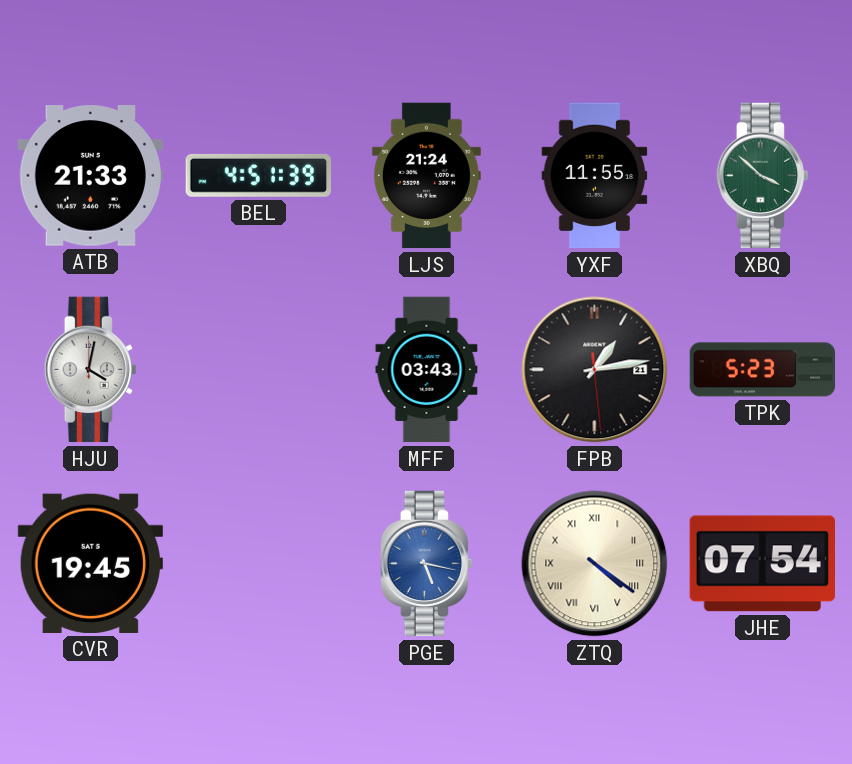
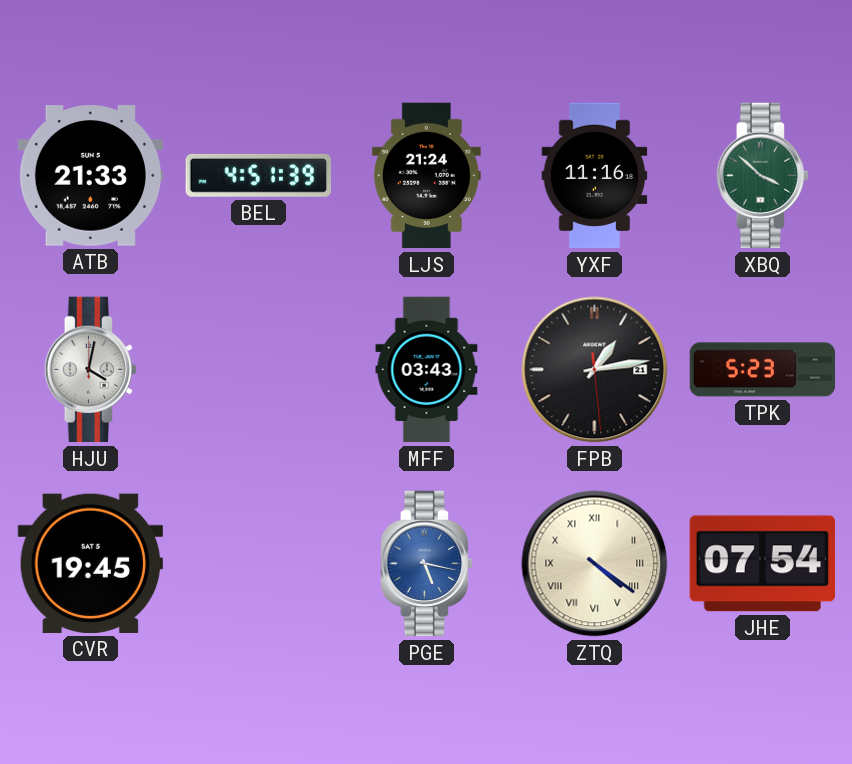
YXF: 11:55 -> 11:16 (595, 176)
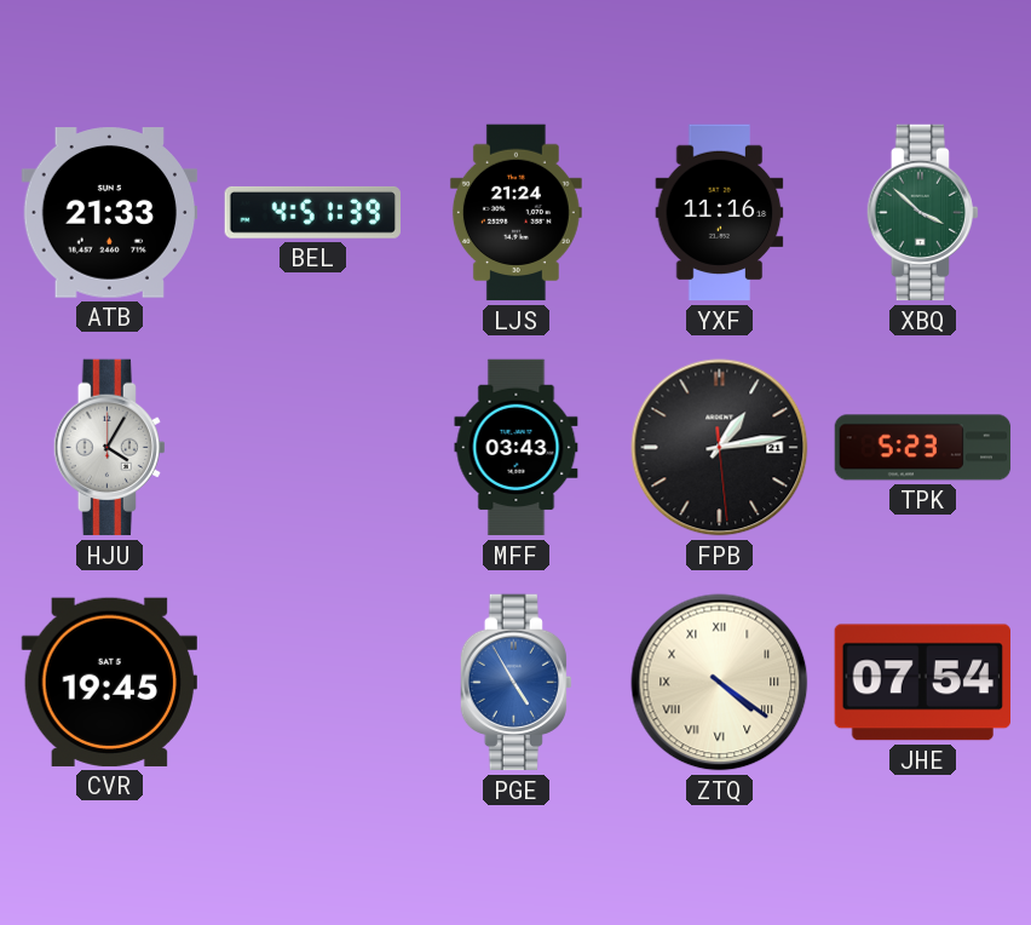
HJU: 4:02 -> 4:05 (109, 448)
PGE: 5:17 -> 4:55 (515, 683)
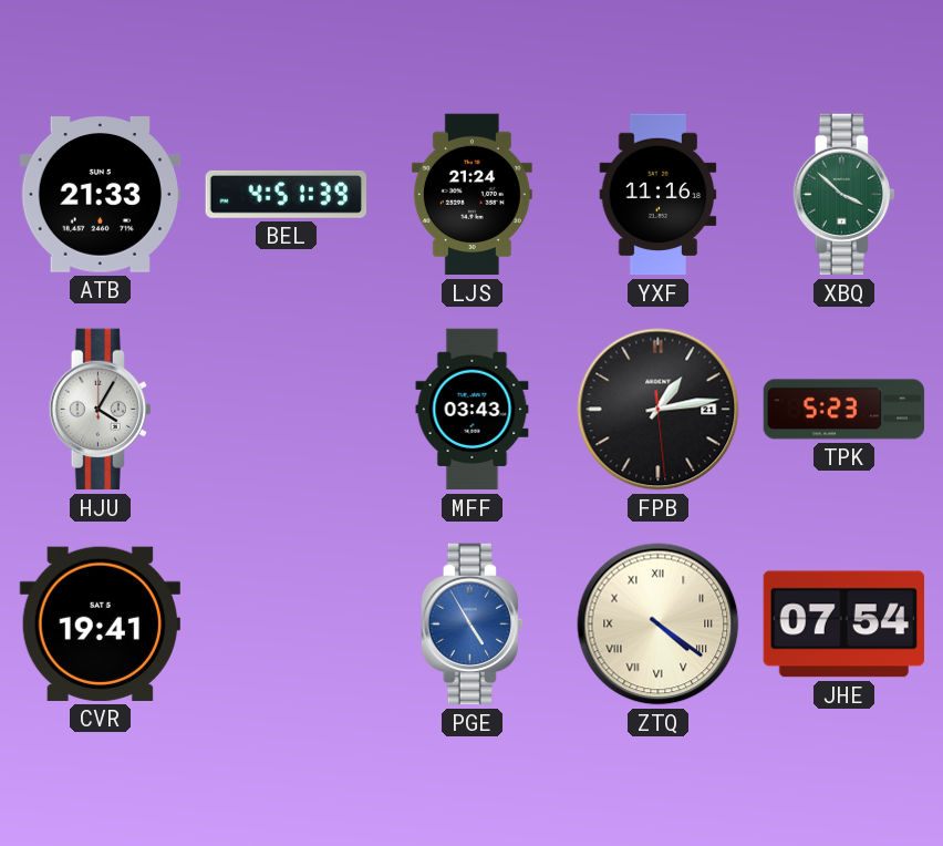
CVR: 19:45 -> 19:41 (100, 623)
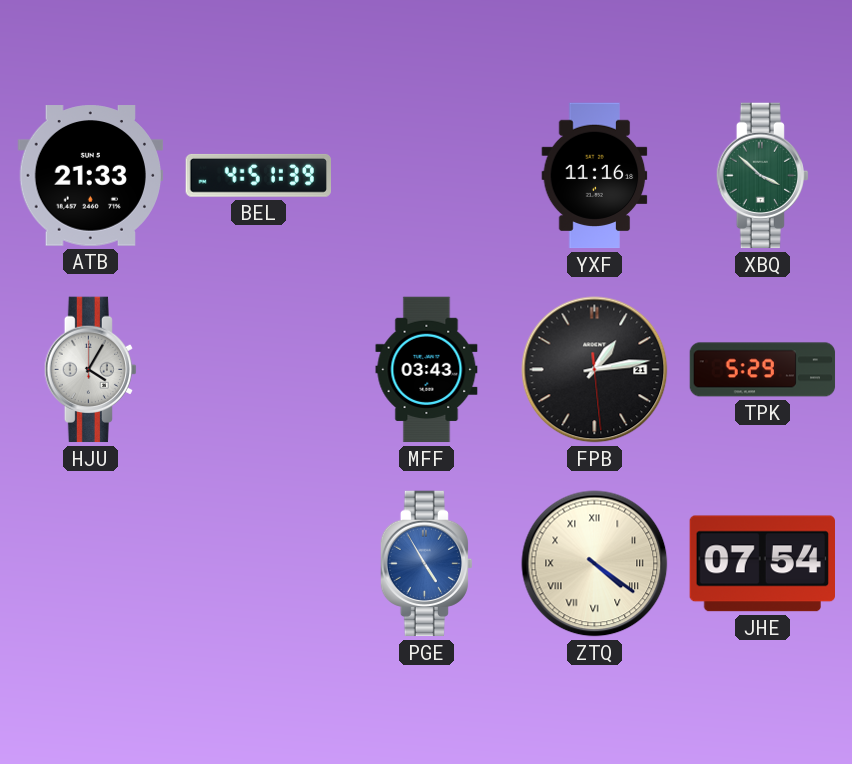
LJS: 21:24 -> none (471, 195)
TPK: 5:23 -> 5:29 (763, 370)
CVR: 19:41 -> none (100, 623)
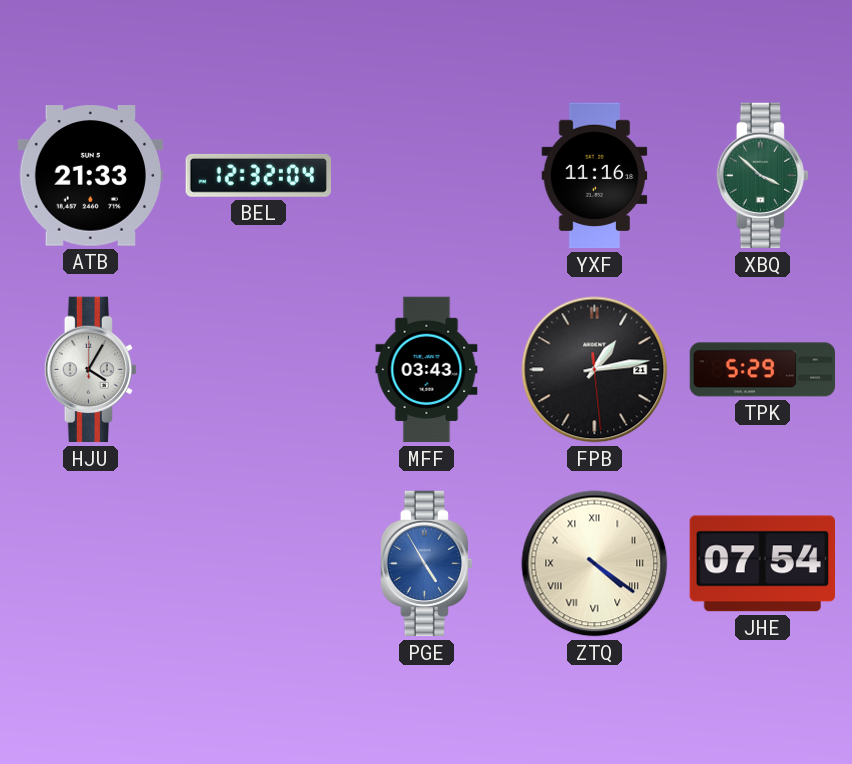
BEL: 4:51 -> 12:32 (258, 175)
